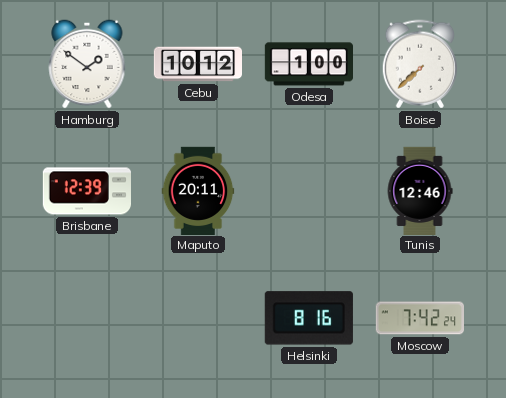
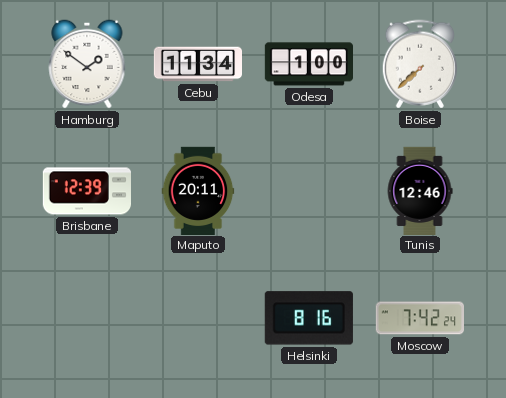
Cebu: 10:12 -> 11:34 (197, 64)
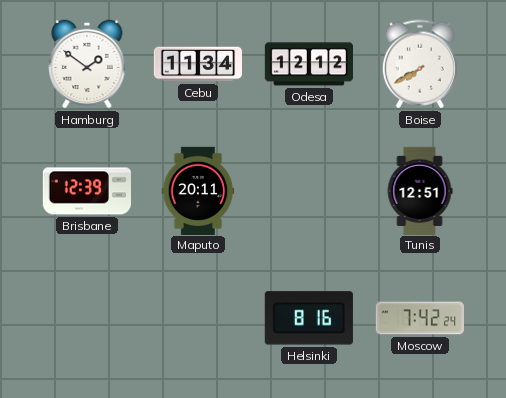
Odesa: 1:00 -> 12:12 (308, 64)
Boise: 7:38 -> 7:40 (419, 64)
Tunis: 12:46 -> 12:51 (420, 190)
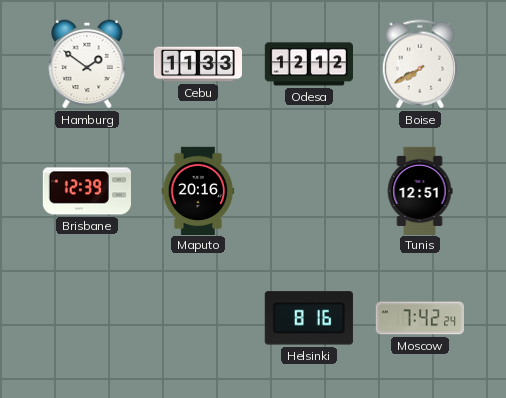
Cebu: 11:34 -> 11:33 (197, 64)
Maputo: 20:11 -> 20:16 (198, 190)
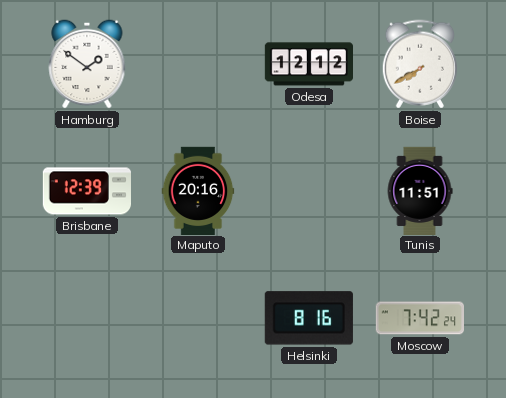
Cebu: 11:33 -> none (197, 64)
Tunis: 12:51 -> 11:51 (420, 190)
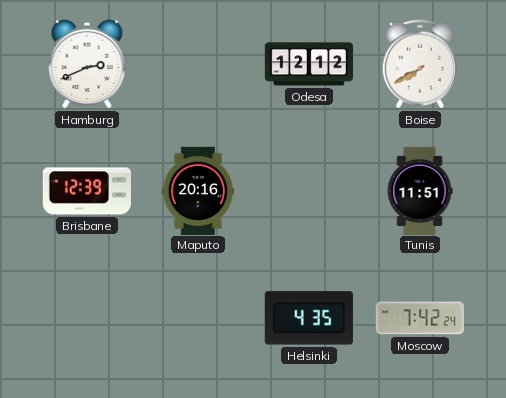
Hamburg: 1:51 -> 2:41 (87, 64)
Helsinki: 8:16 -> 4:35 (309, 318)
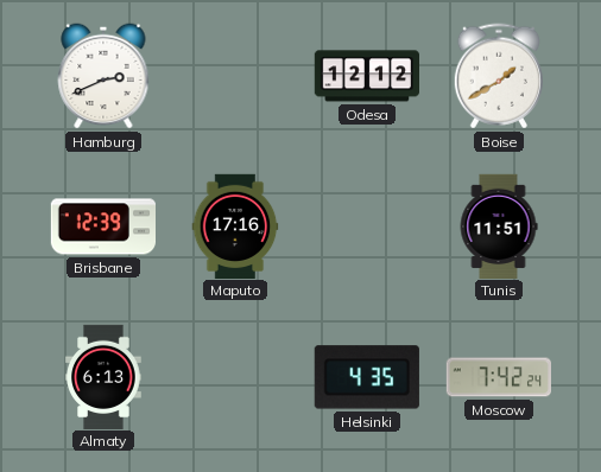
Boise: 7:40 -> 1:40 (498, 76)
Maputo: 20:16 -> 17:16 (235, 225)
Almaty: none -> 6:13 (103, 376)
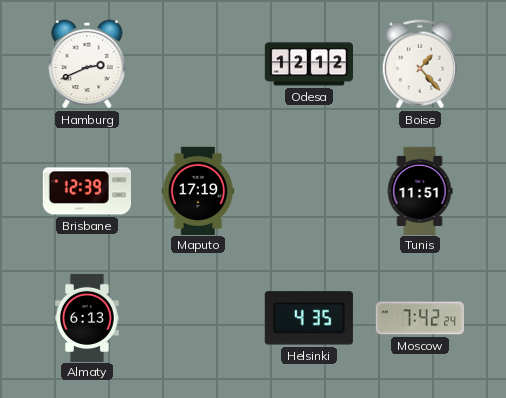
Boise: 1:40 -> 1:23 (419, 64)
Maputo: 17:16 -> 17:19 (198, 190)
